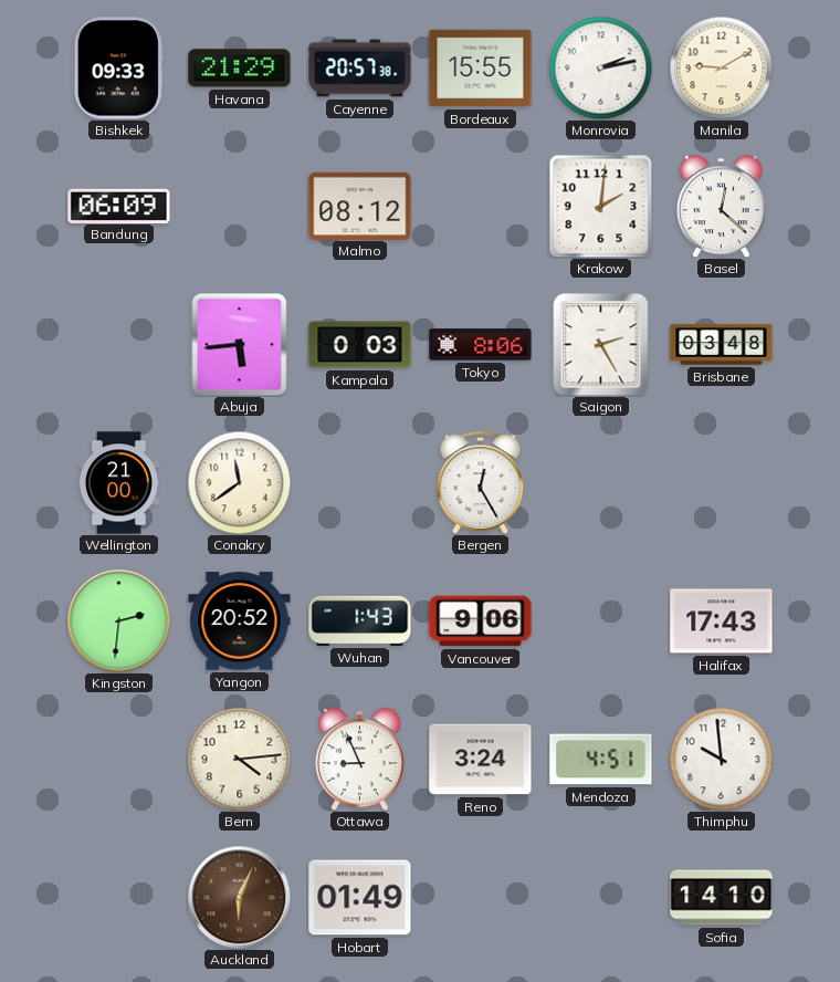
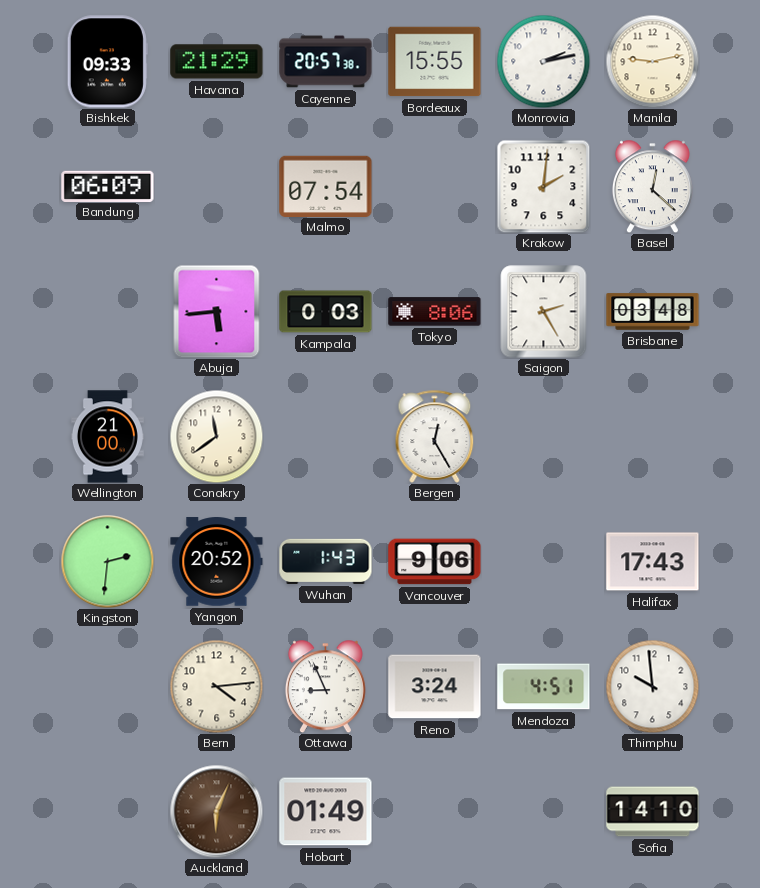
Manila: 9:10 -> 9:13 (652, 61)
Malmo: 08:12 -> 07:54 (326, 186)
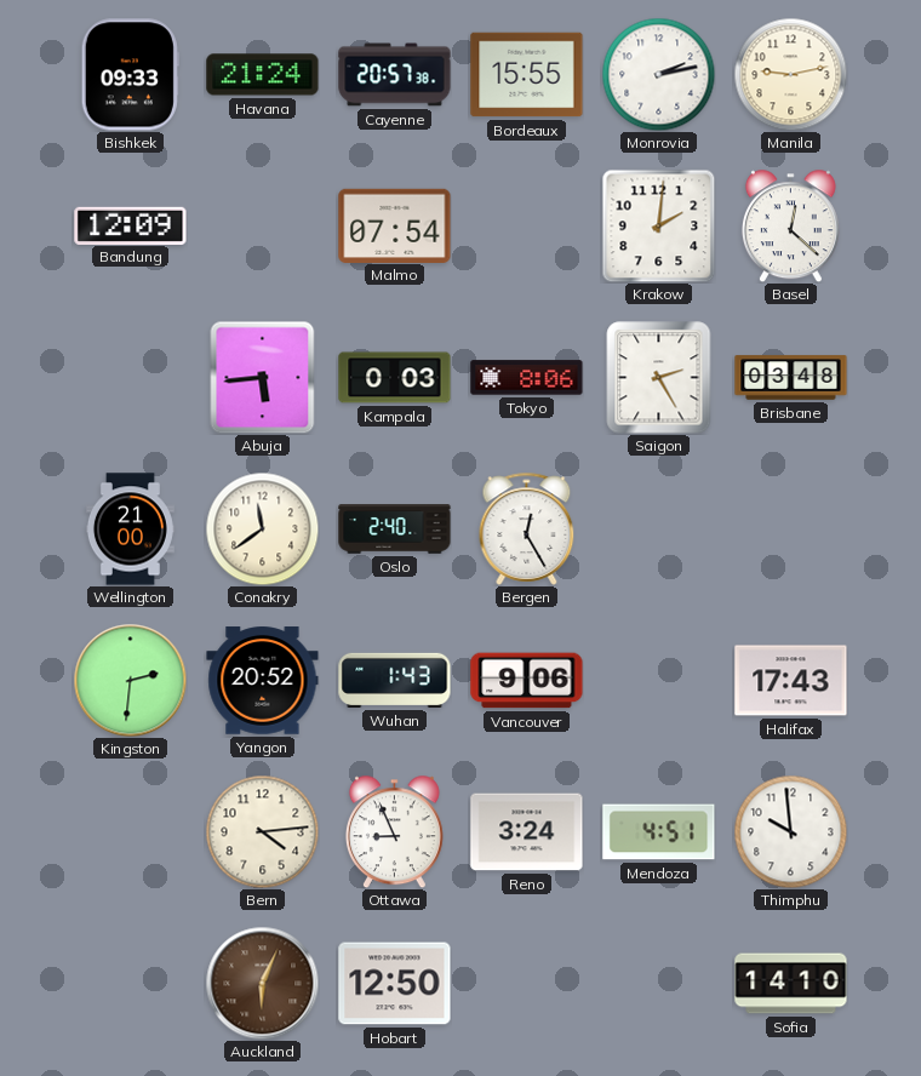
Havana: 21:29 -> 21:24 (263, 75)
Bandung: 06:09 -> 12:09 (131, 225)
Oslo: none -> 2:40 (395, 530)
Hobart: 01:49 -> 12:50 (395, 984)
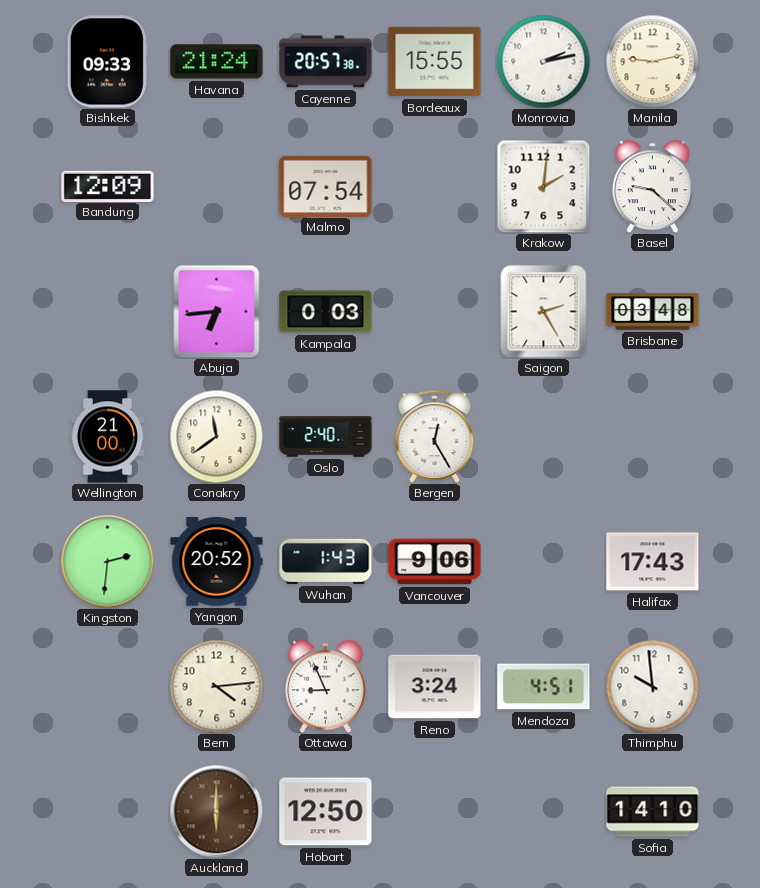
Basel: 12:22 -> 9:22 (652, 186)
Abuja: 5:44 -> 6:44 (217, 311)
Tokyo: 8:06 -> none (527, 378)
Auckland: 6:04 -> 6:00 (216, 811)
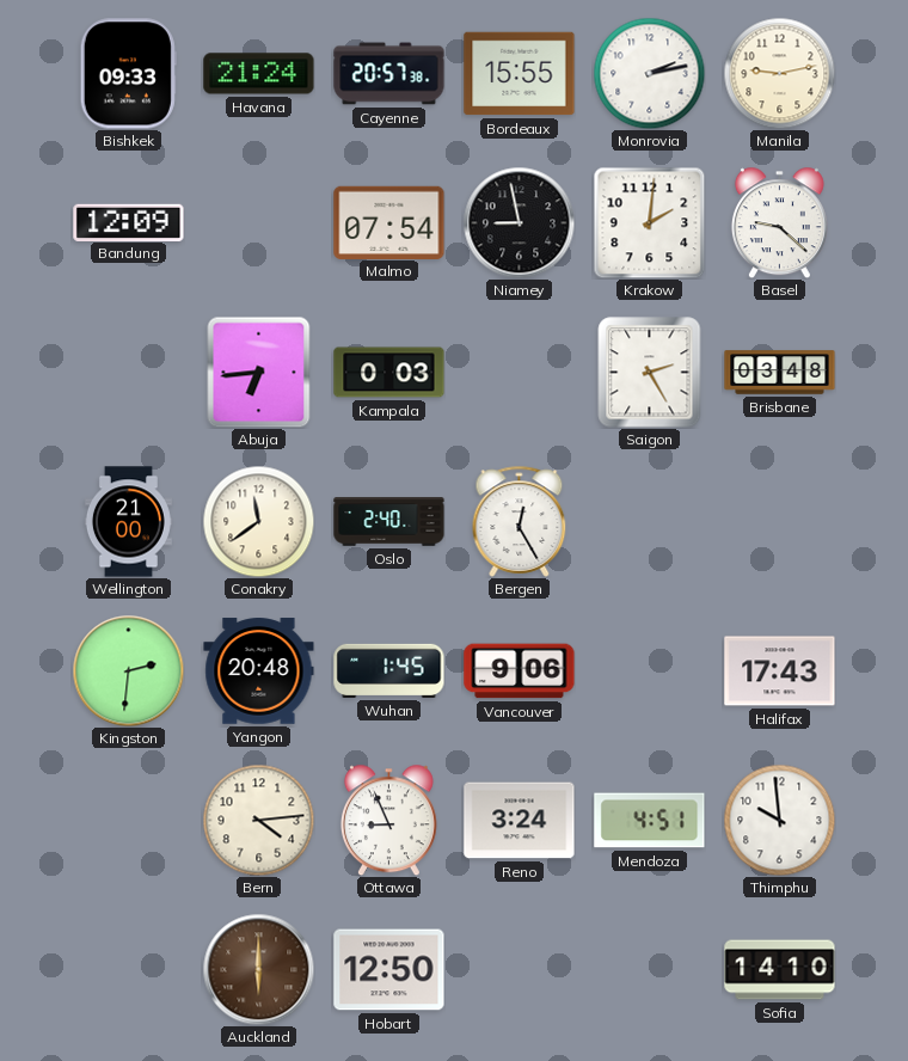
Niamey: none -> 8:58 (519, 222)
Yangon: 20:52 -> 20:48 (259, 671)
Wuhan: 1:43 -> 1:45 (389, 670)
